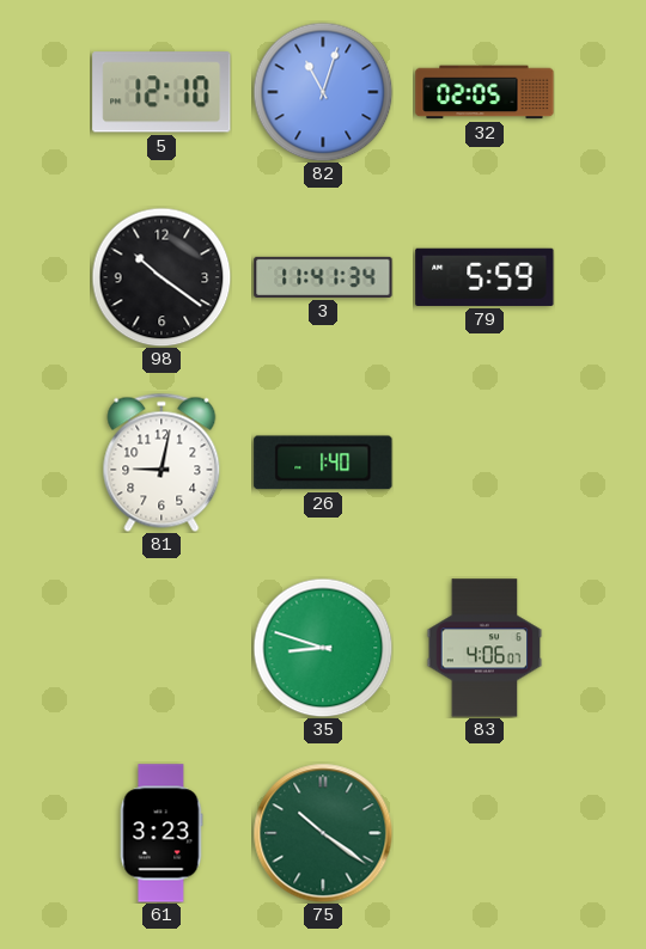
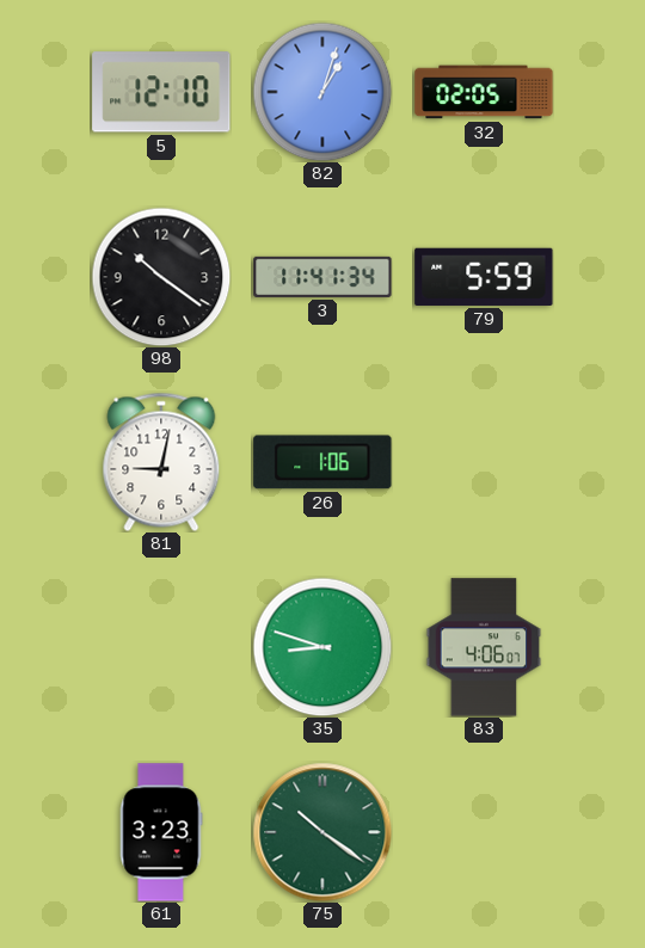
82: 11:03 -> 1:03 (322, 92)
26: 1:40 -> 1:06 (322, 462)
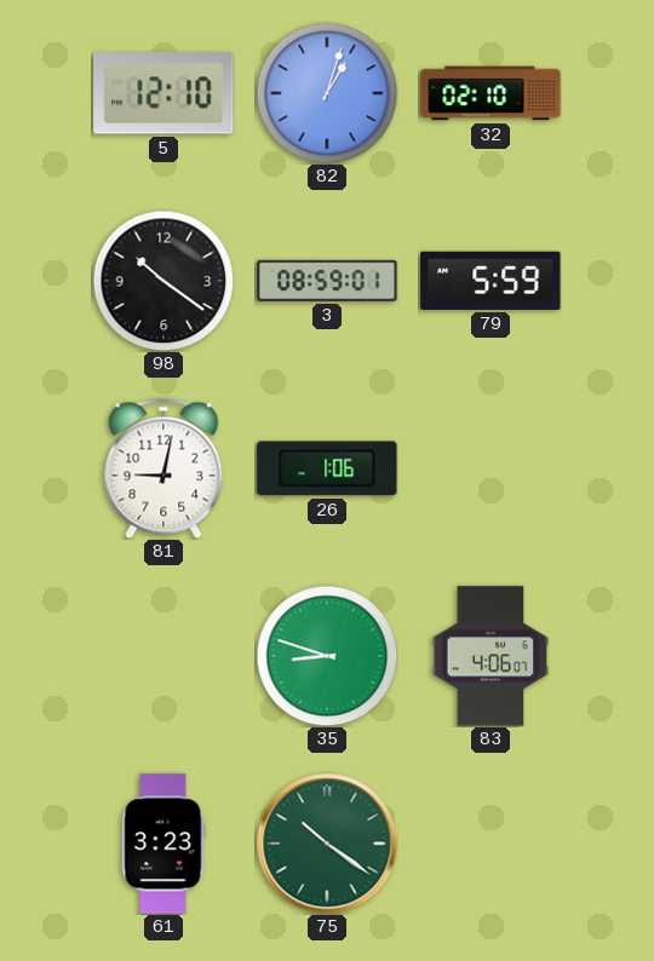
32: 02:05 -> 02:10 (490, 93)
3: 11:41 -> 08:59 (327, 281)
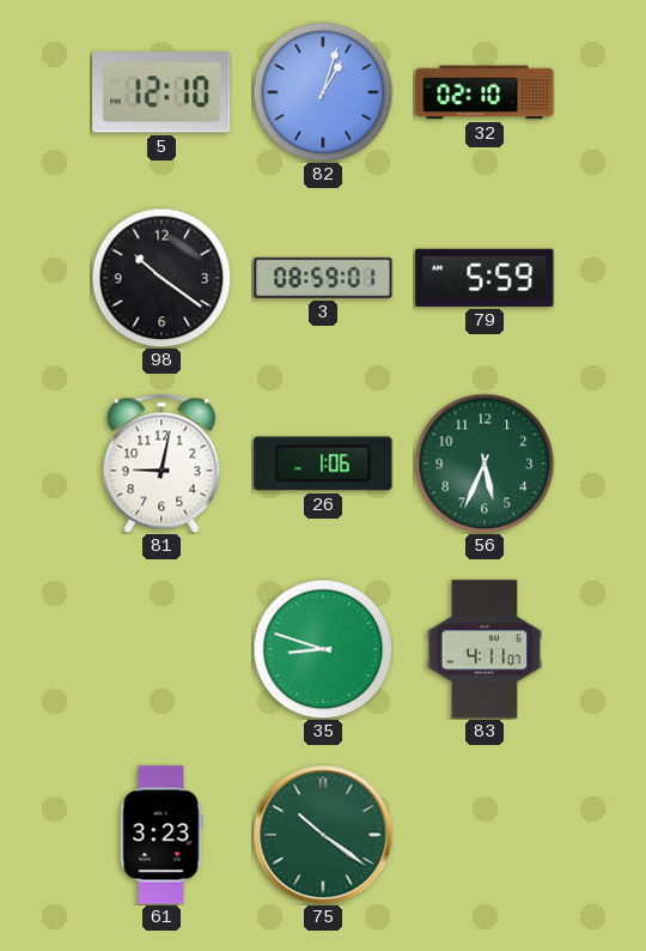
56: none -> 5:34 (484, 464)
83: 4:06 -> 4:11 (484, 649)
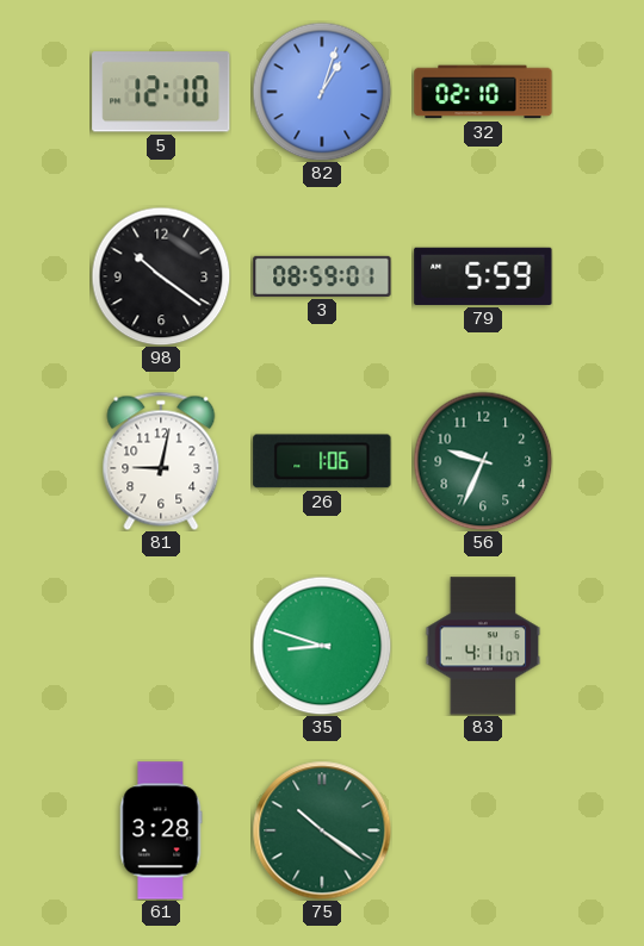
56: 5:34 -> 9:34 (483, 461)
61: 3:23 -> 3:28 (161, 830)
